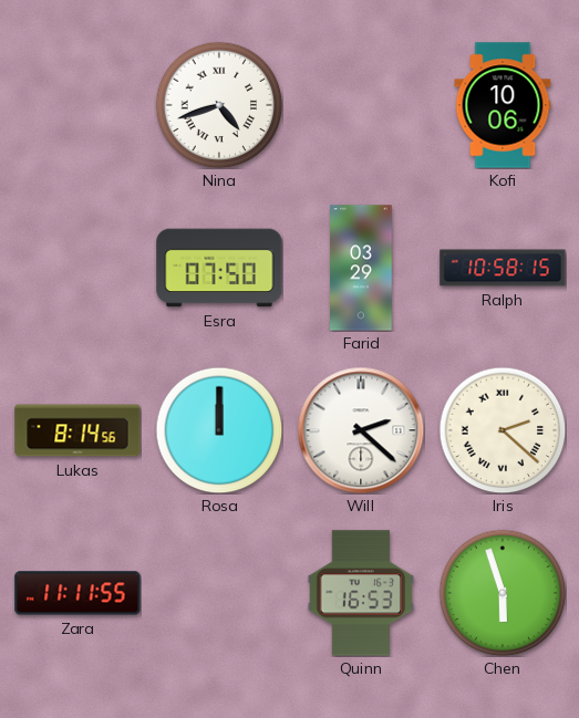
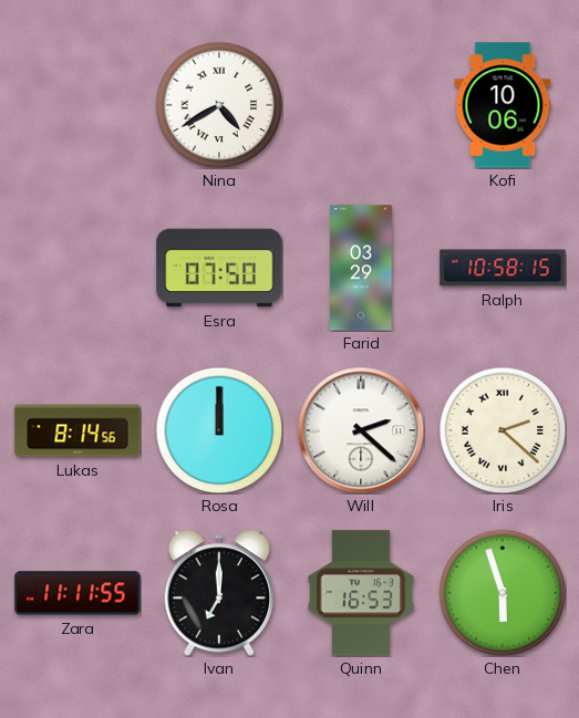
Nina: 4:42 -> 4:40 (219, 105)
Ivan: none -> 7:00 (218, 593)
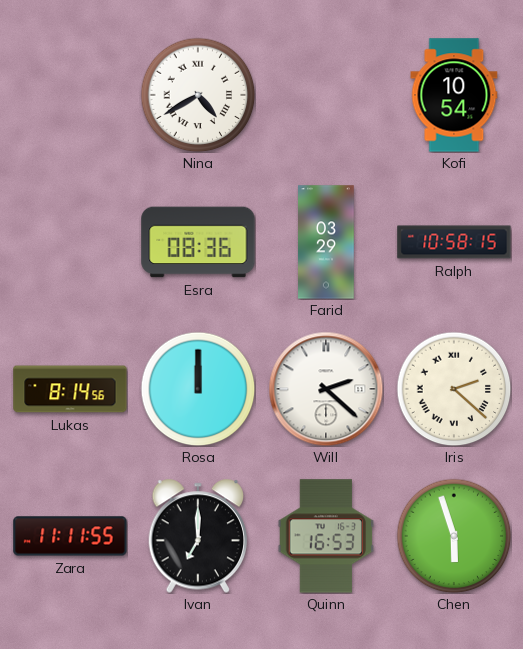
Kofi: 10:06 -> 10:54 (454, 95)
Esra: 07:50 -> 08:36 (198, 242)
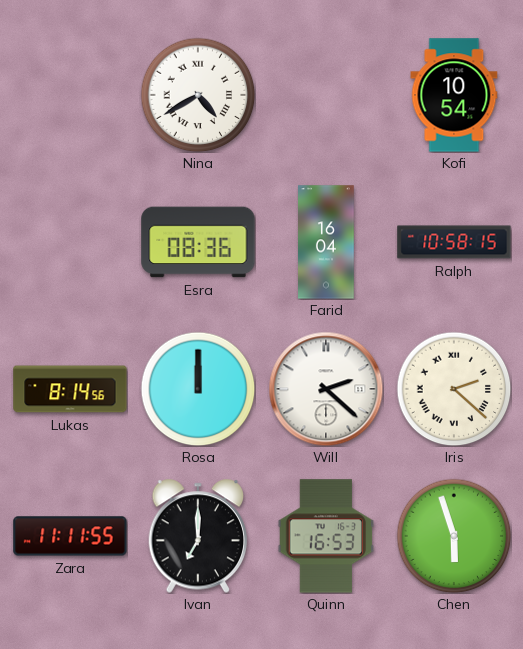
Farid: 03:29 -> 16:04 (326, 242)
